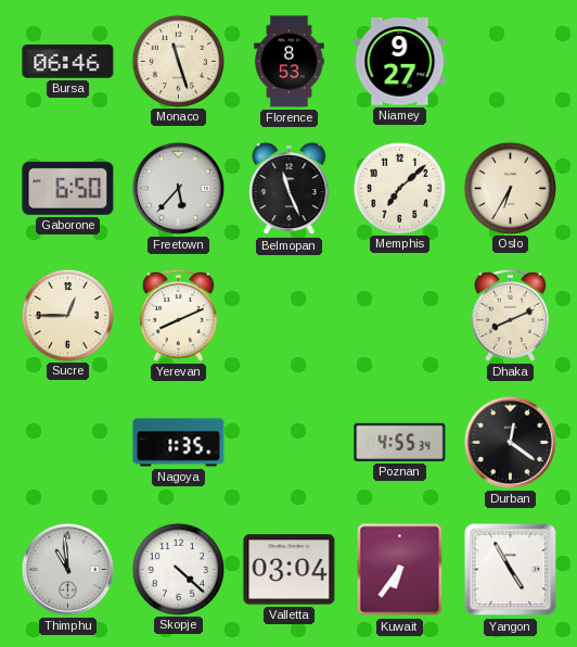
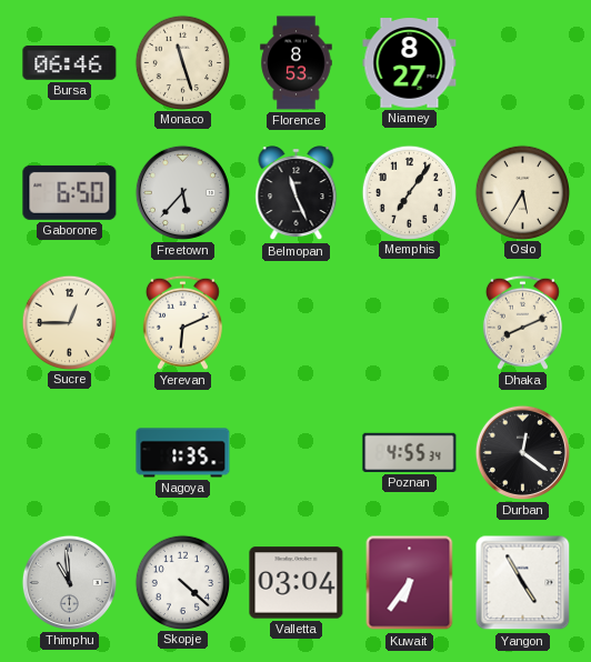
Niamey: 9:27 -> 8:27 (410, 63)
Memphis: 7:08 -> 7:06 (410, 192)
Oslo: 6:35 -> 5:35 (523, 192)
Yerevan: 8:11 -> 6:11 (182, 322)
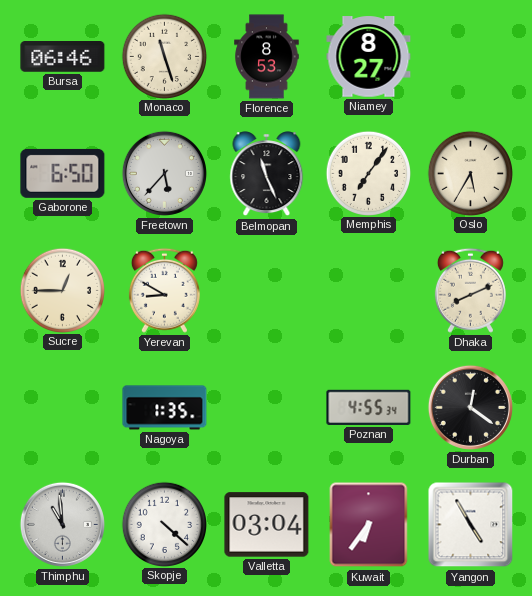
Yerevan: 6:11 -> 8:50 (164, 290)
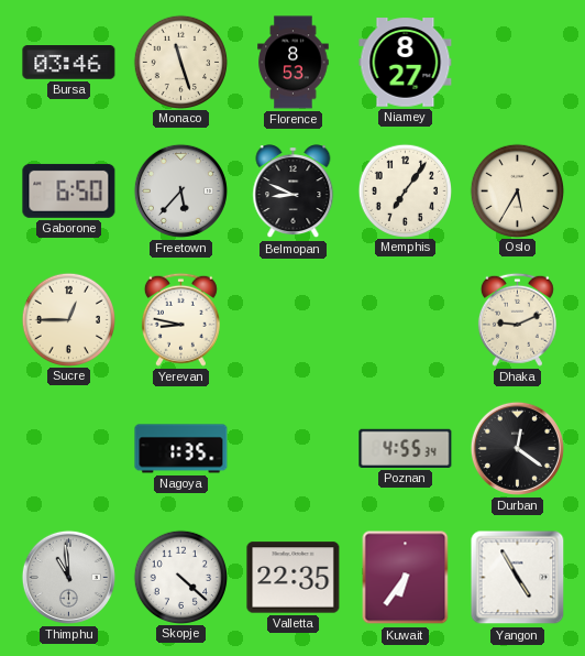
Bursa: 06:46 -> 03:46 (69, 63)
Belmopan: 11:26 -> 8:49 (294, 192)
Yerevan: 8:50 -> 8:47 (180, 319)
Dhaka: 8:11 -> 9:11 (517, 319)
Valletta: 03:04 -> 22:35 (294, 578)
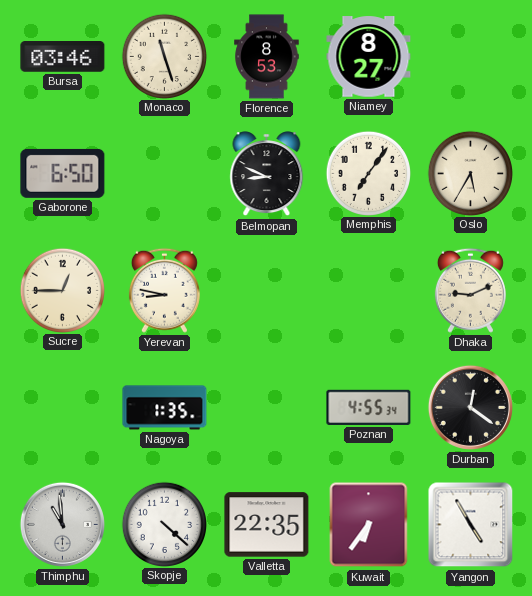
Freetown: 5:37 -> none (180, 190)
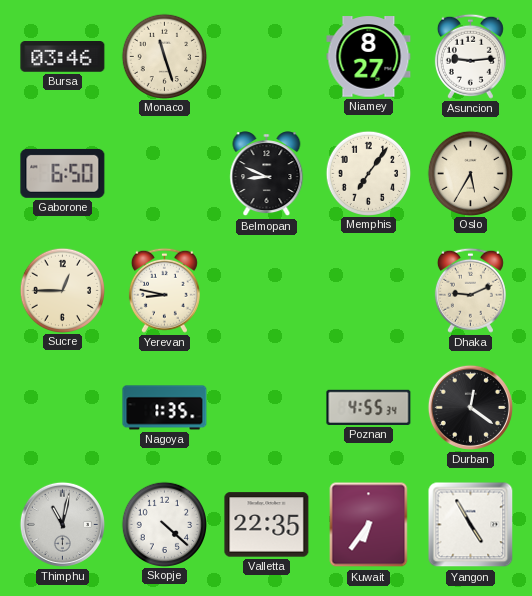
Florence: 8:53 -> none (267, 57)
Asuncion: none -> 9:14 (470, 56)
Thimphu: 10:59 -> 11:02 (62, 524)
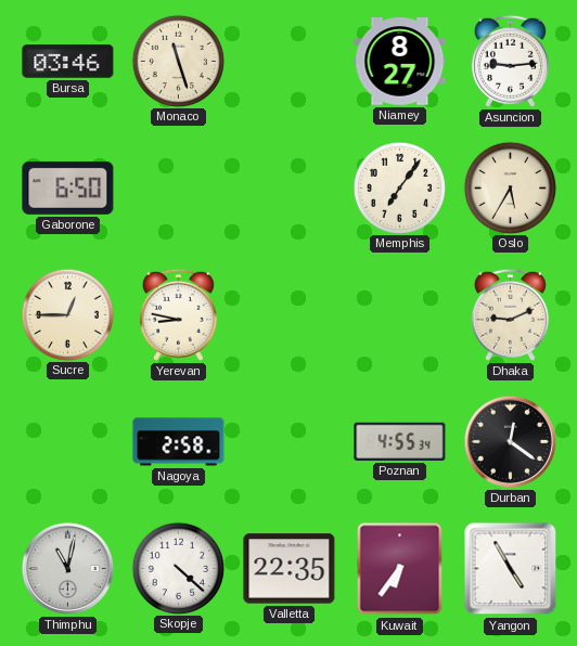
Belmopan: 8:49 -> none (267, 174)
Nagoya: 1:35 -> 2:58 (179, 442)
